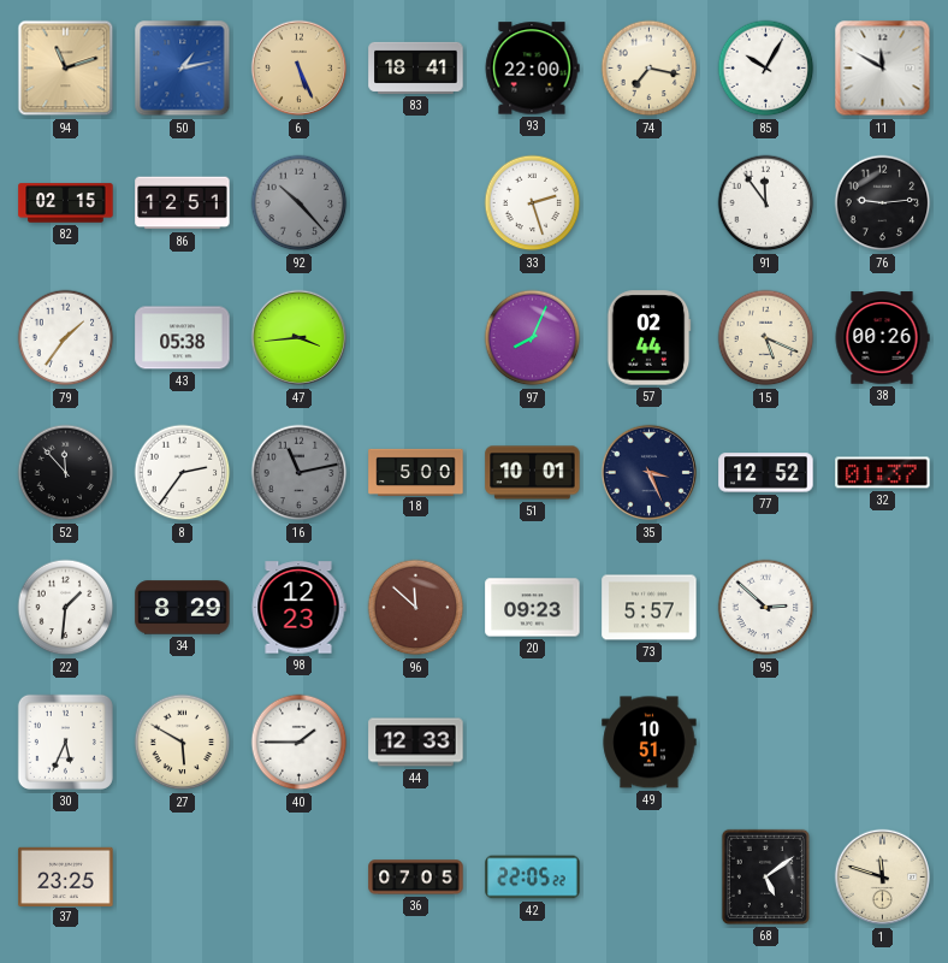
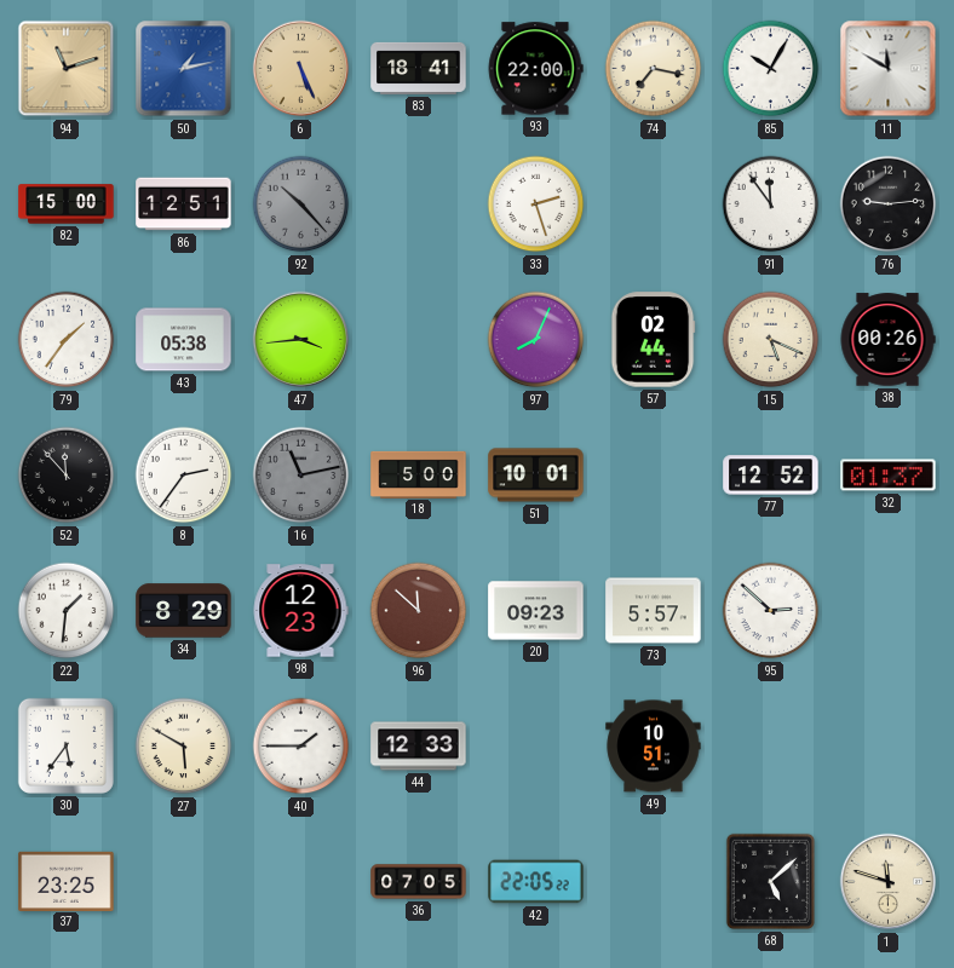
82: 02:15 -> 15:00 (67, 204)
35: 3:26 -> none (650, 473)
30: 5:34 -> 5:36 (65, 745)
68: 5:09 -> 5:08 (770, 881)
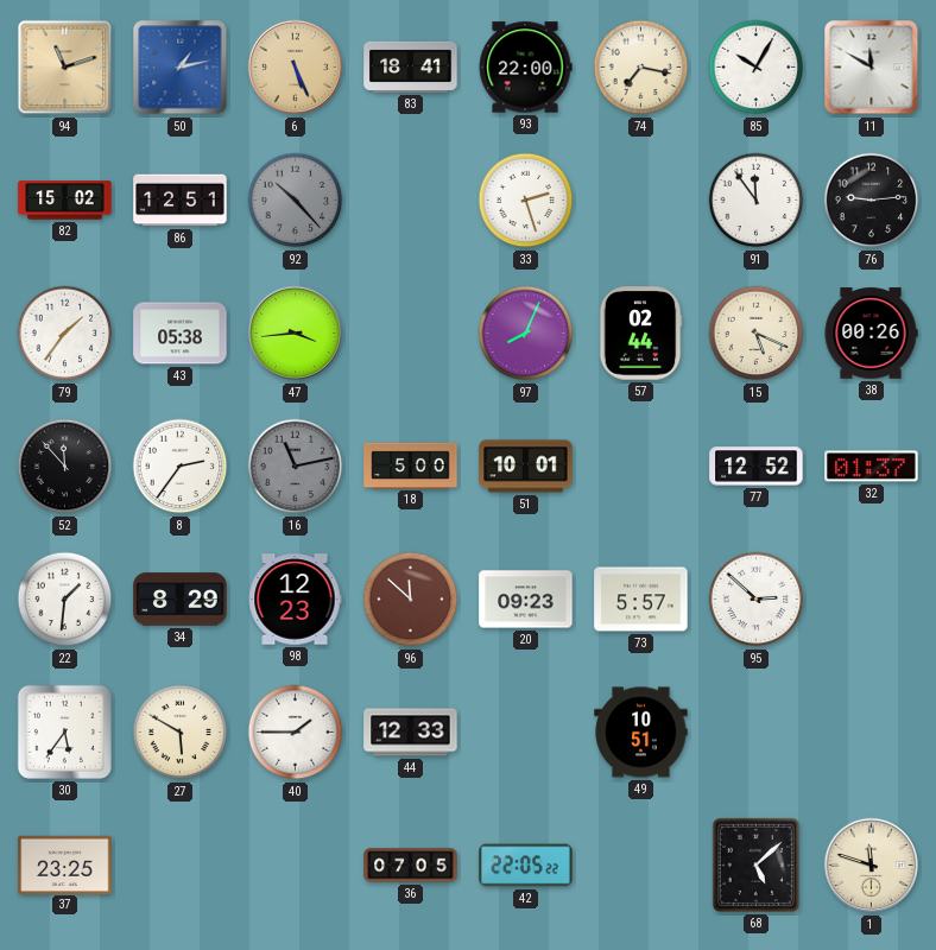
82: 15:00 -> 15:02 (65, 201)
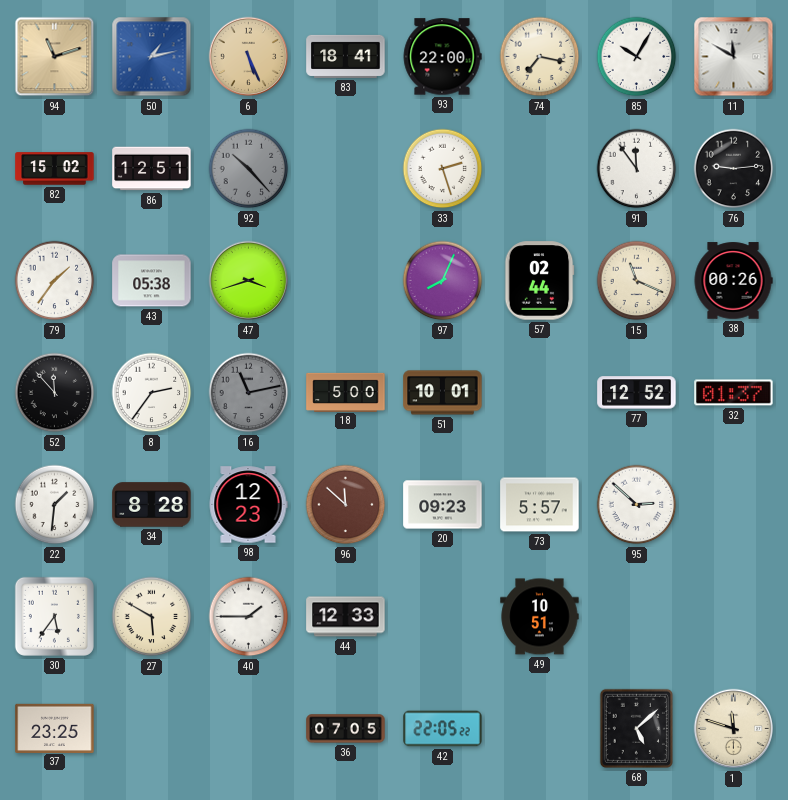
47: 3:44 -> 3:42 (249, 281)
15: 5:19 -> 11:19 (637, 281)
34: 8:29 -> 8:28 (152, 505)
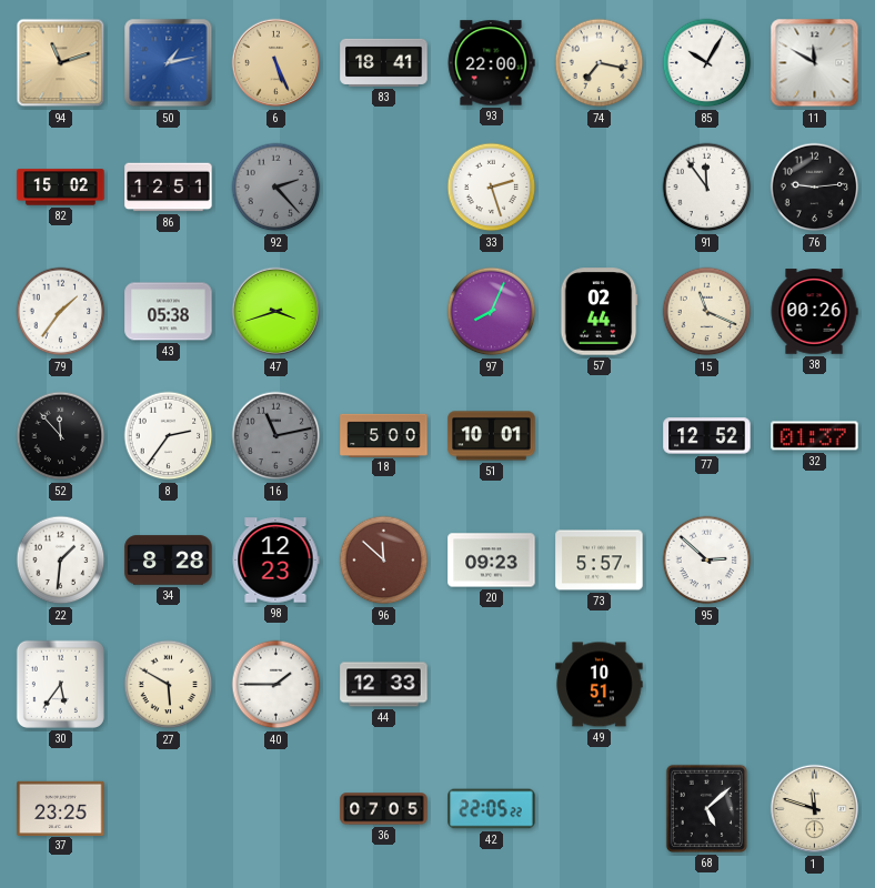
92: 10:23 -> 2:23 (276, 188)
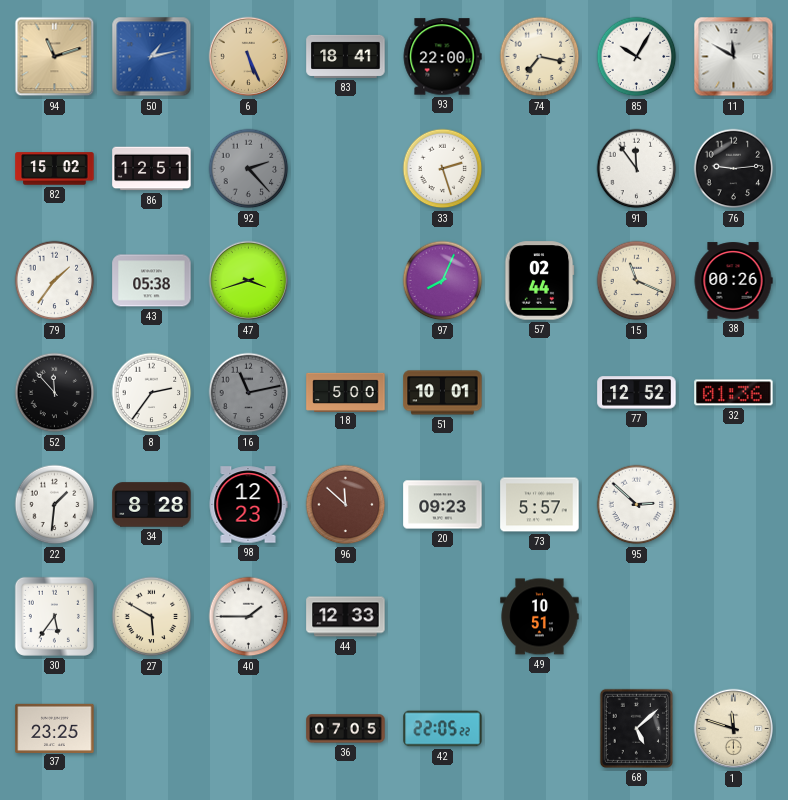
32: 01:37 -> 01:36 (734, 393)
